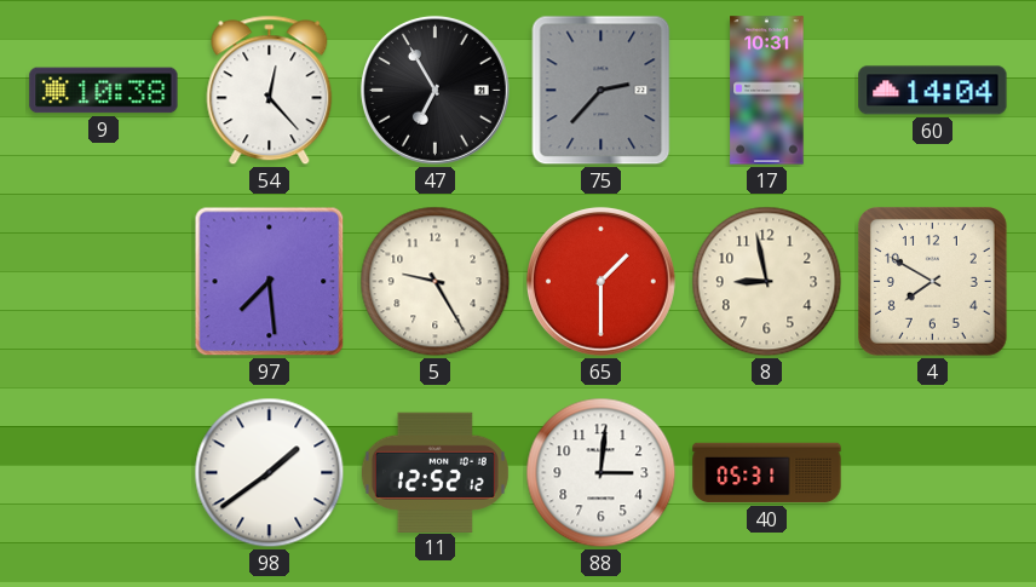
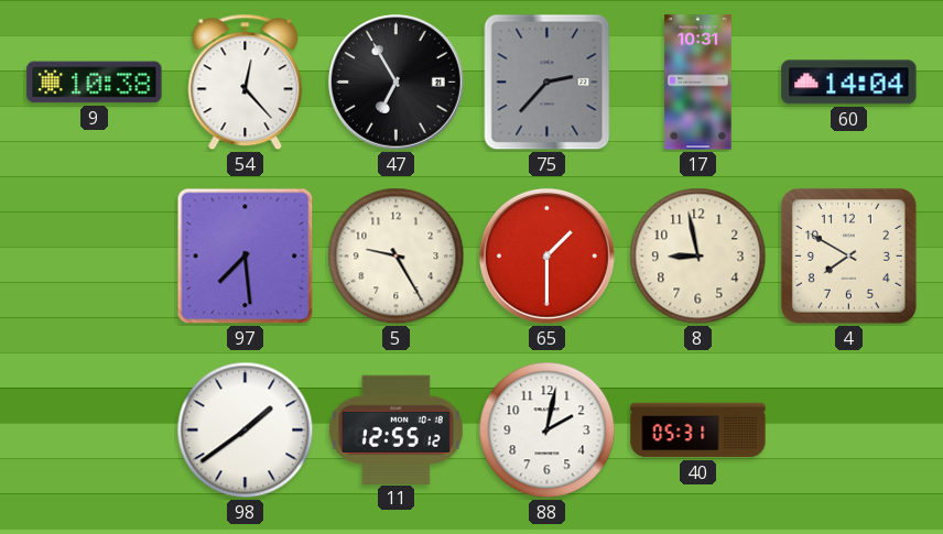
11: 12:52 -> 12:55 (395, 429)
88: 3:01 -> 2:02 (548, 431)
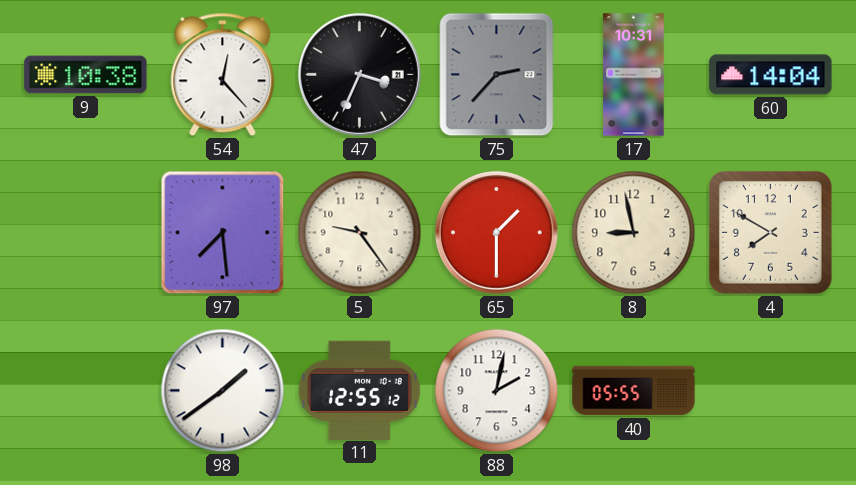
47: 6:55 -> 3:34 (359, 74)
5: 9:25 -> 9:24 (360, 233)
40: 05:31 -> 05:55 (634, 391)
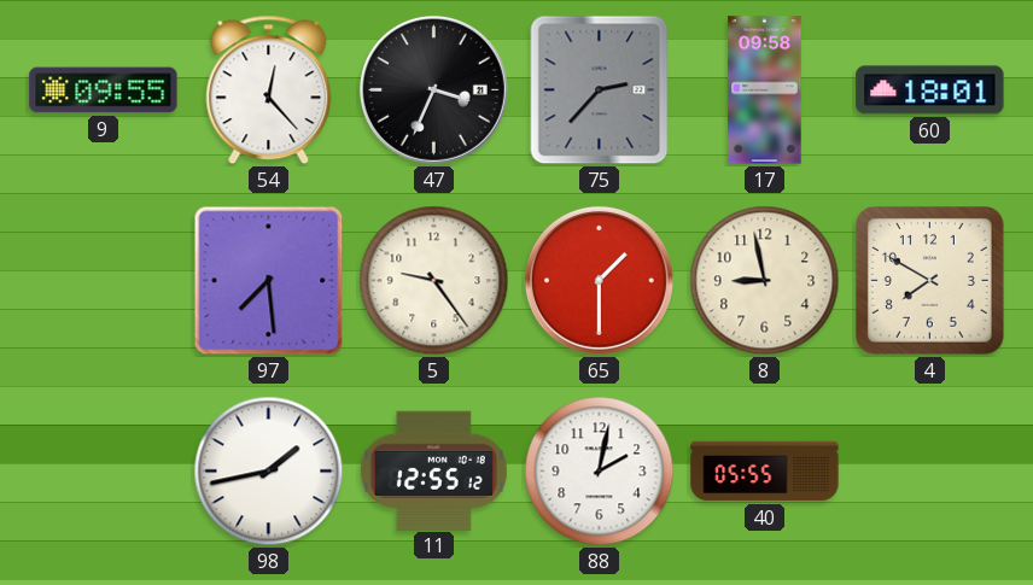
9: 10:38 -> 09:55 (104, 90)
17: 10:31 -> 09:58 (765, 90)
60: 14:04 -> 18:01 (930, 90)
98: 1:39 -> 1:43 (269, 472)
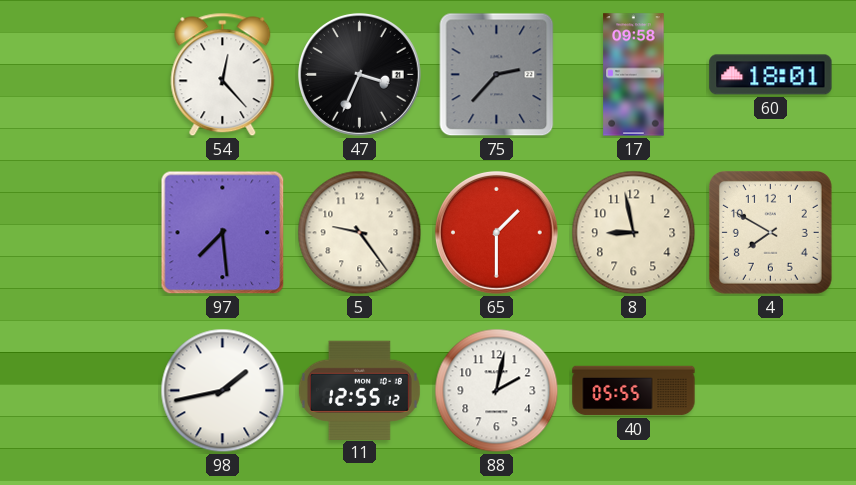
9: 09:55 -> none (104, 90)
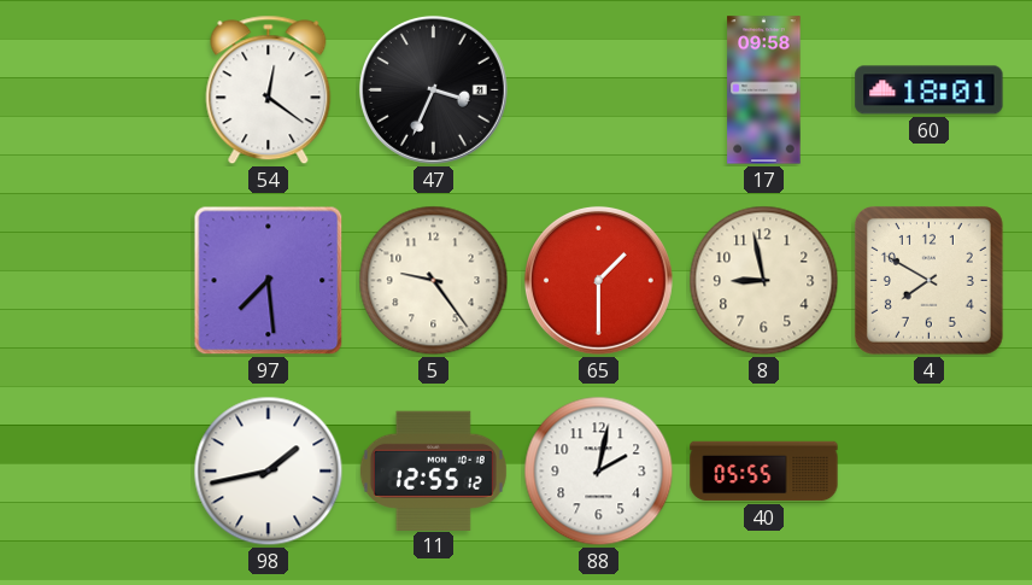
54: 12:23 -> 12:21 (269, 90)
75: 2:37 -> none (497, 75)
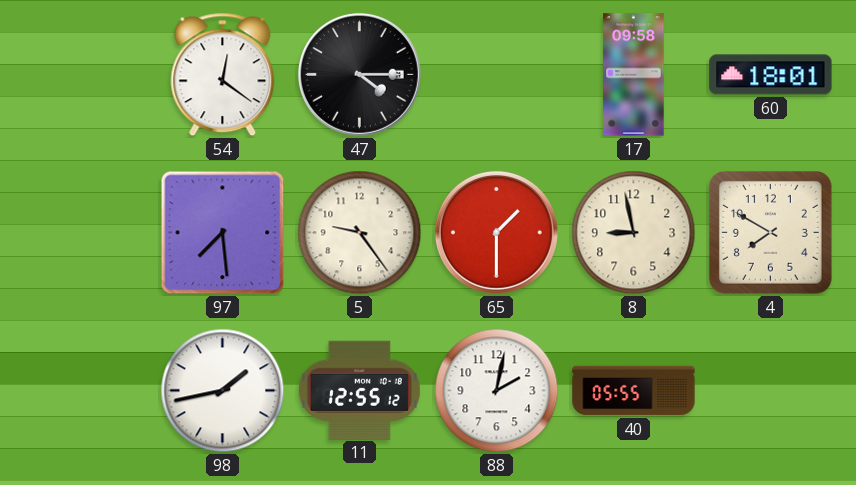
47: 3:34 -> 4:15 (359, 74)
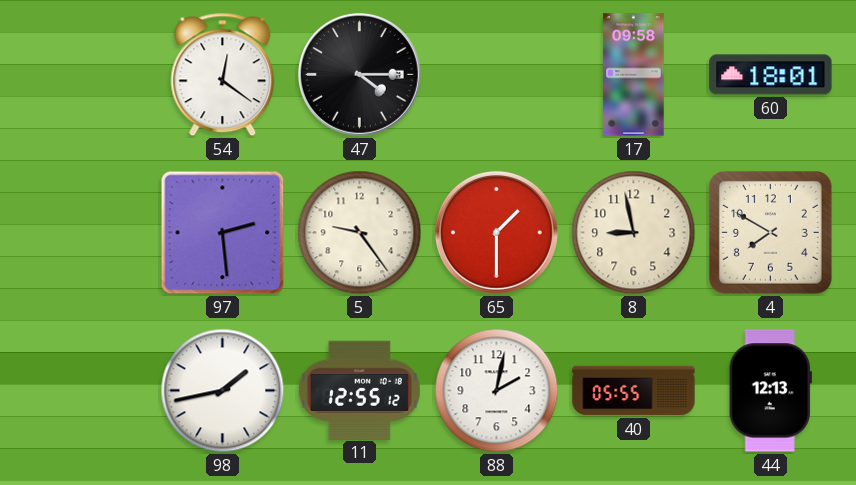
97: 7:29 -> 2:29 (223, 233)
44: none -> 12:13 (770, 391)
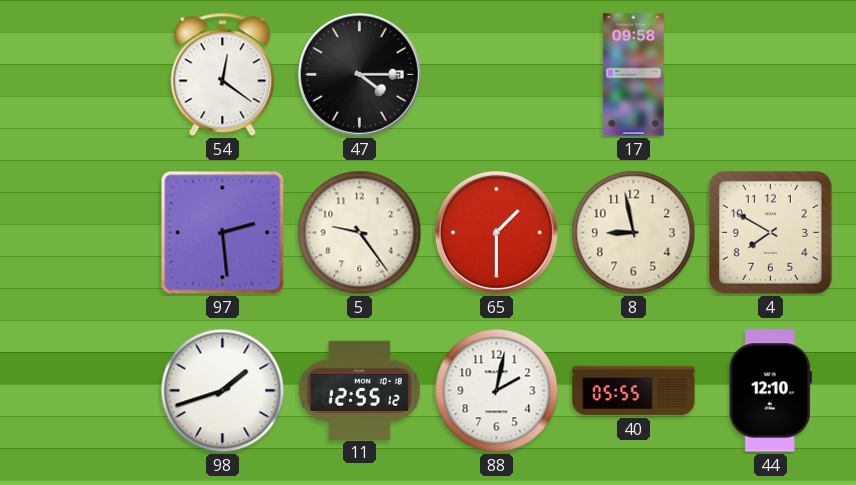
60: 18:01 -> none (771, 75)
98: 1:43 -> 1:42 (223, 391)
44: 12:13 -> 12:10 (770, 391)
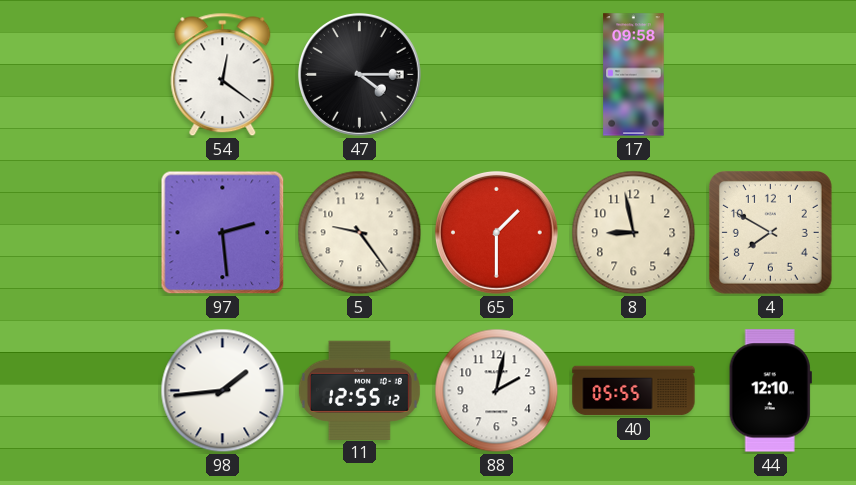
98: 1:42 -> 1:44 (223, 391)
